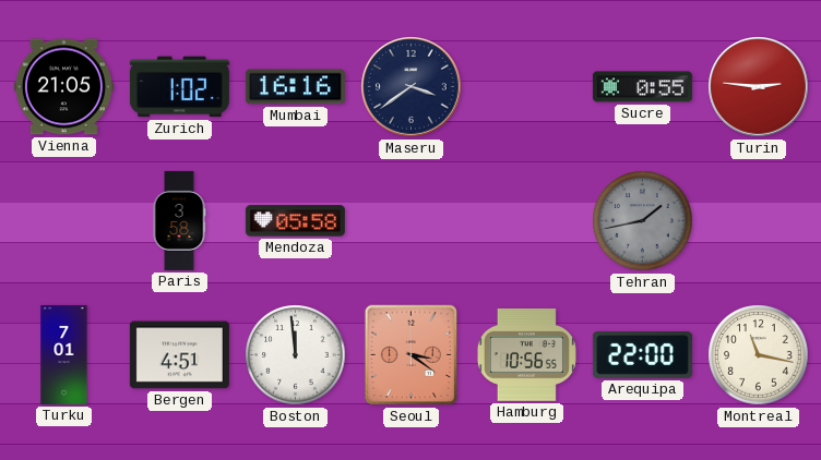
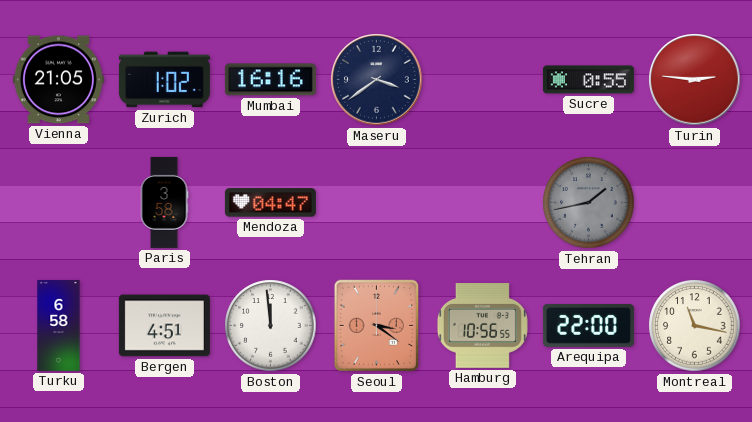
Mendoza: 05:58 -> 04:47 (270, 203)
Turku: 7:01 -> 6:58 (59, 325)
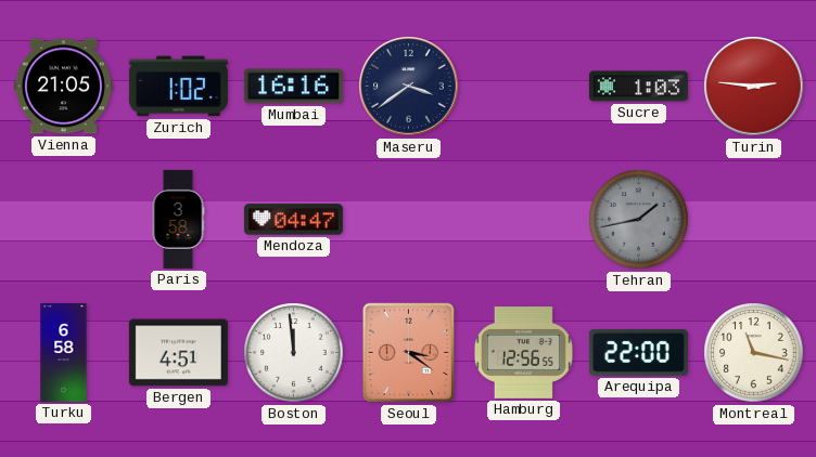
Sucre: 0:55 -> 1:03 (638, 87)
Hamburg: 10:56 -> 12:56 (523, 353)
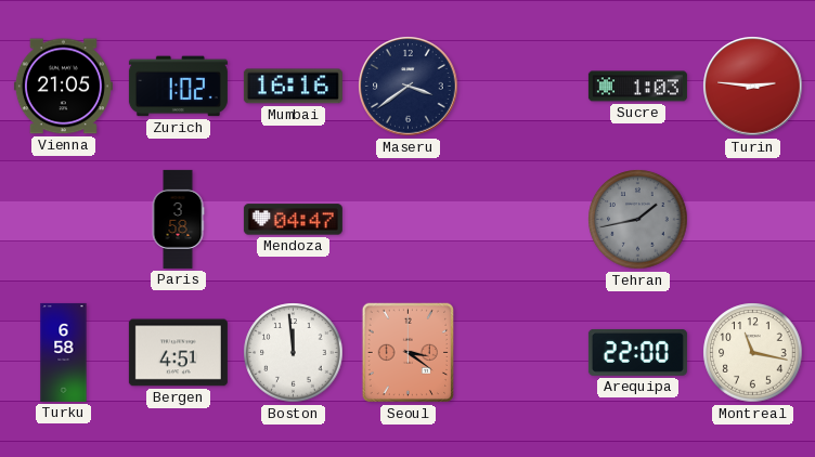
Hamburg: 12:56 -> none (523, 353)
